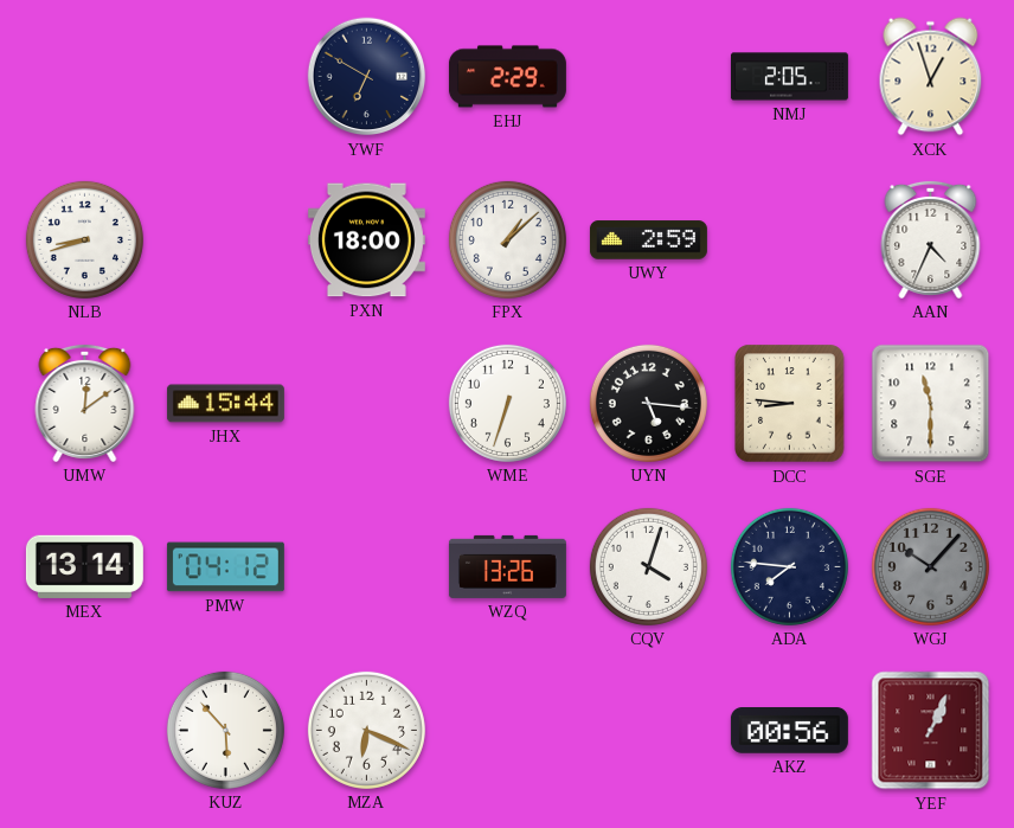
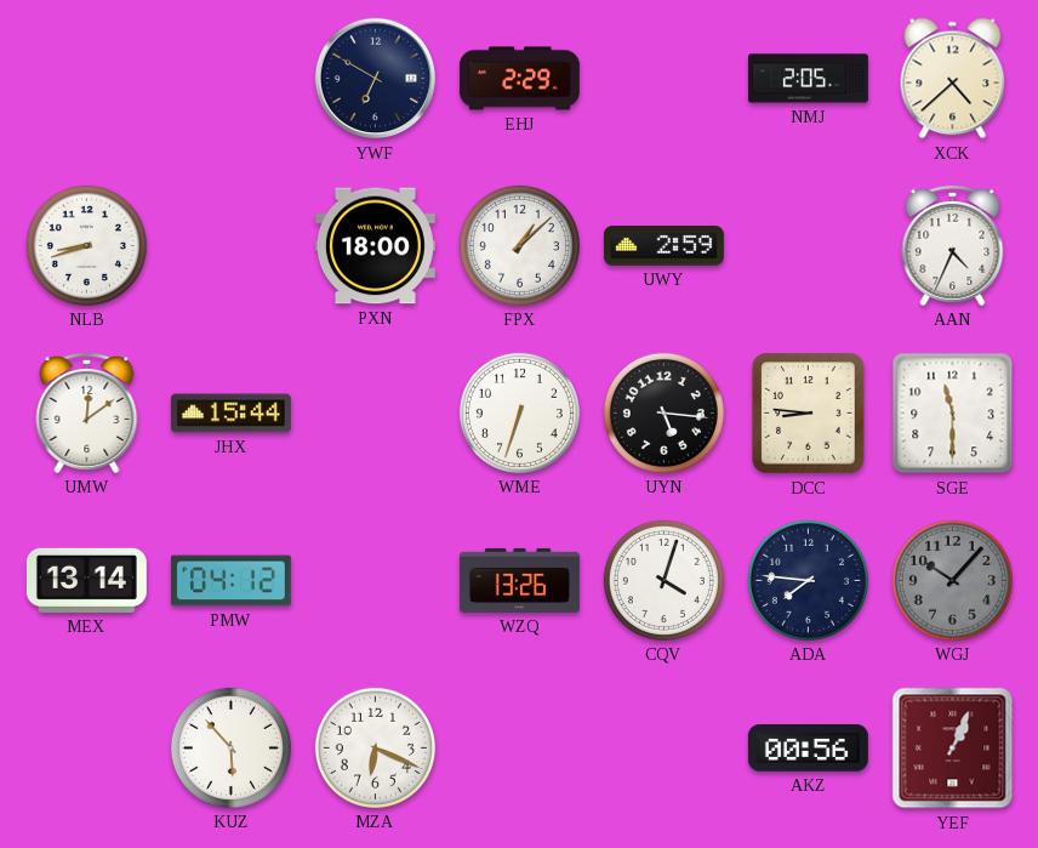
XCK: 12:57 -> 4:38 (953, 79)
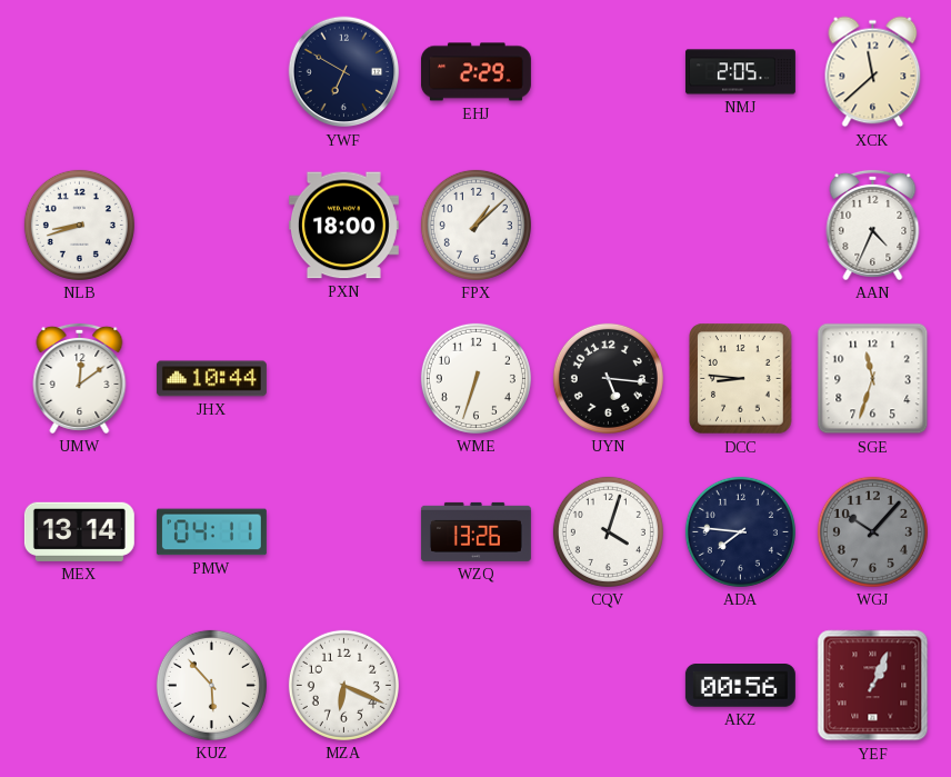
XCK: 4:38 -> 11:38 (873, 72)
UWY: 2:59 -> none (663, 246)
JHX: 15:44 -> 10:44 (211, 379)
SGE: 11:30 -> 11:33 (873, 379)
PMW: 04:12 -> 04:11 (211, 532)
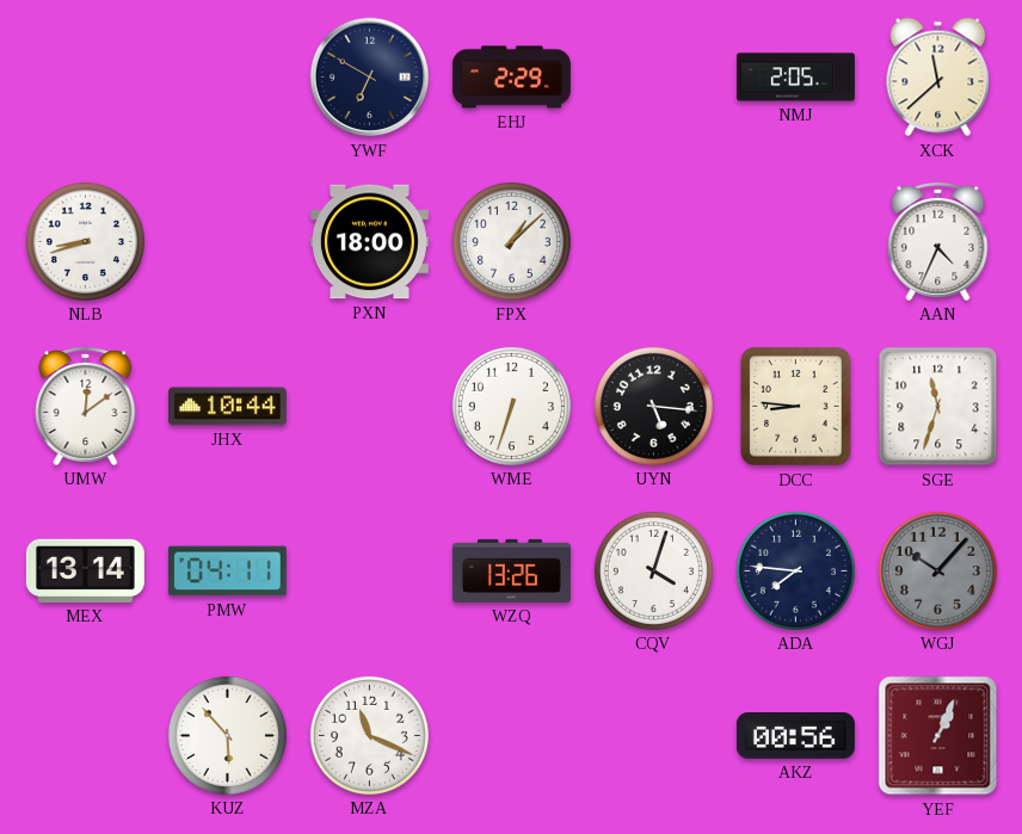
MZA: 6:19 -> 11:19 (369, 735)
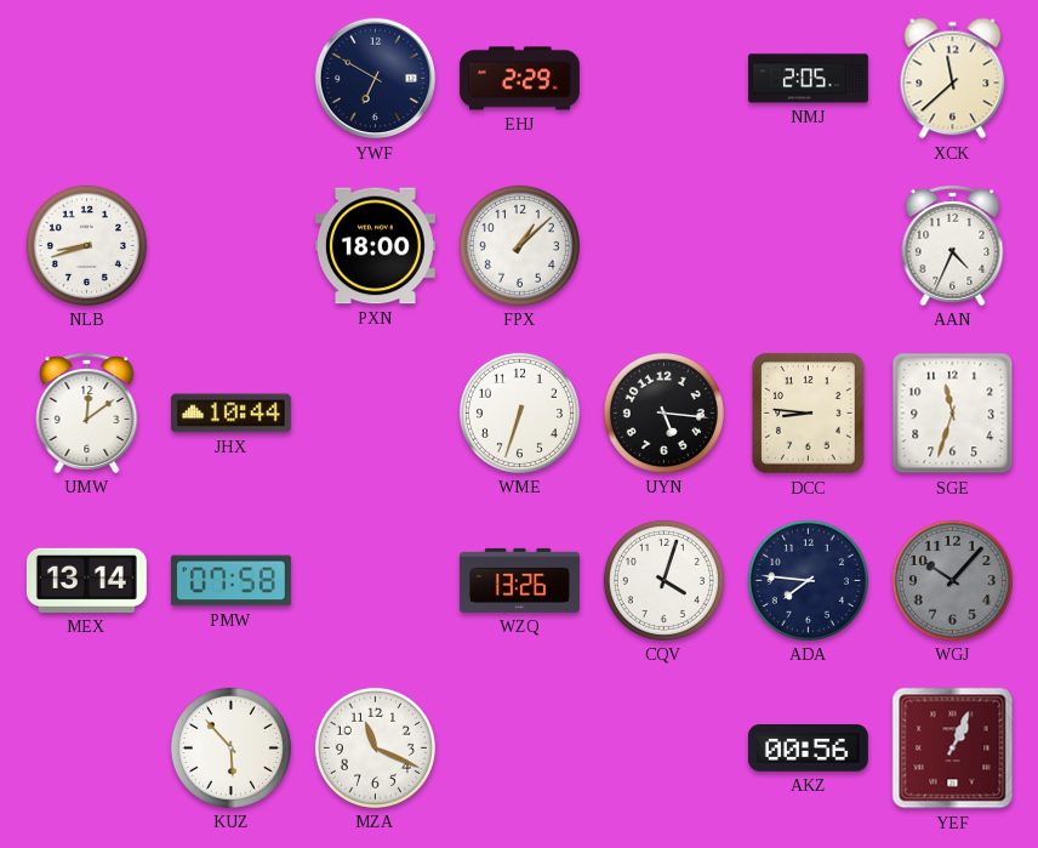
PMW: 04:11 -> 07:58 (230, 581)
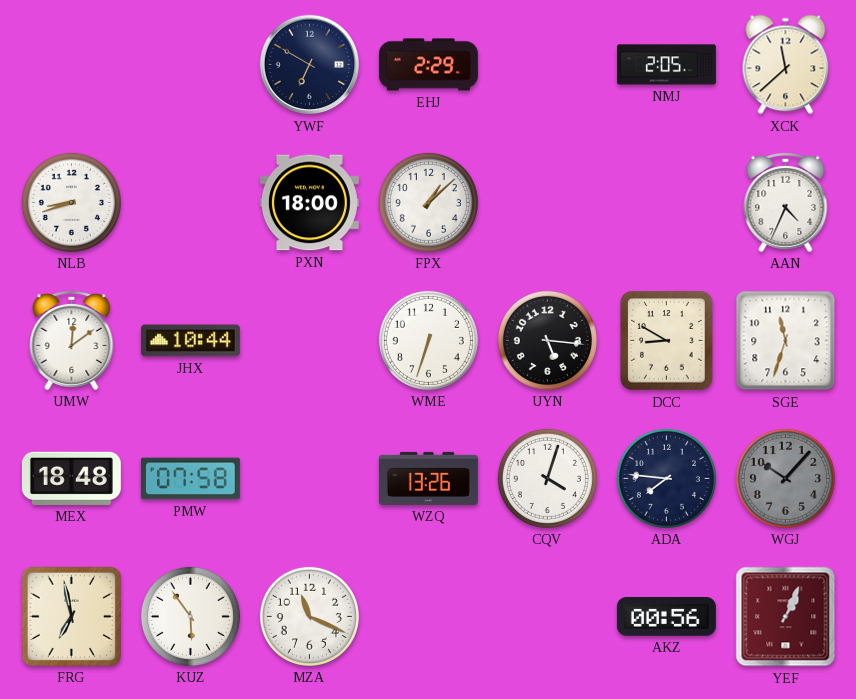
DCC: 8:46 -> 8:50 (667, 341)
MEX: 13:14 -> 18:48 (71, 478)
FRG: none -> 6:58 (71, 616)
KUZ: 5:53 -> 5:54 (190, 616)
